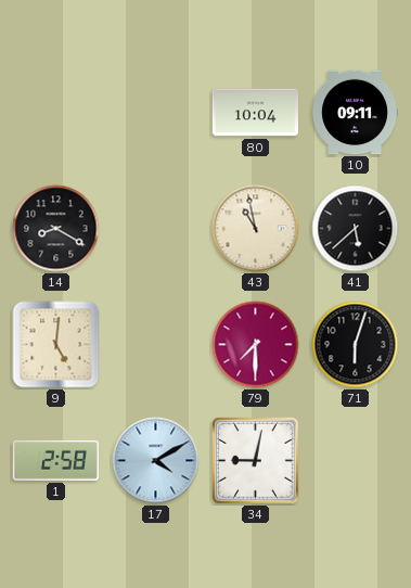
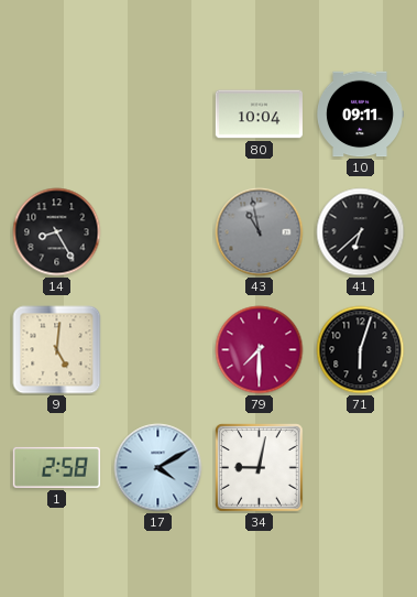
14: 8:20 -> 8:25 (57, 232)
43 dial: cream -> grey (260, 232)
41: 5:38 -> 6:38 (361, 232)
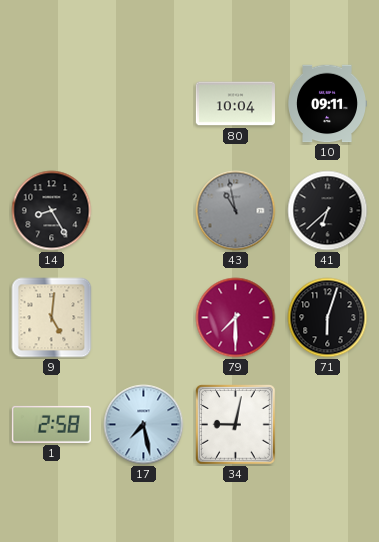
17: 4:10 -> 7:28 (144, 425)
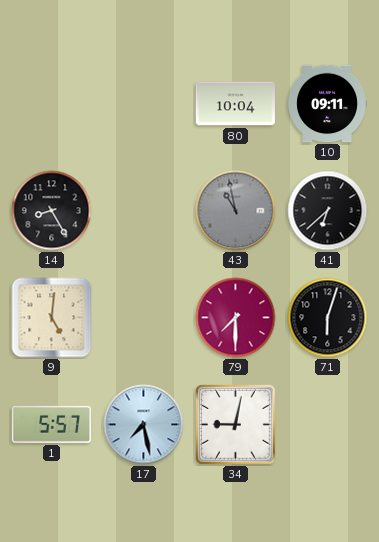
1: 2:58 -> 5:57 (51, 424)
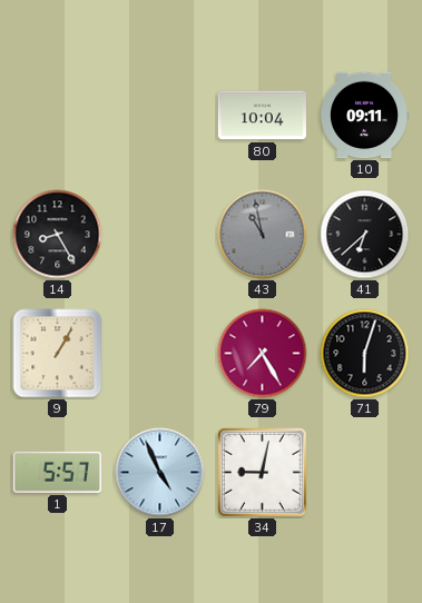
9: 5:01 -> 1:05 (58, 354)
79: 7:30 -> 7:25 (263, 354)
17: 7:28 -> 4:56 (160, 473)
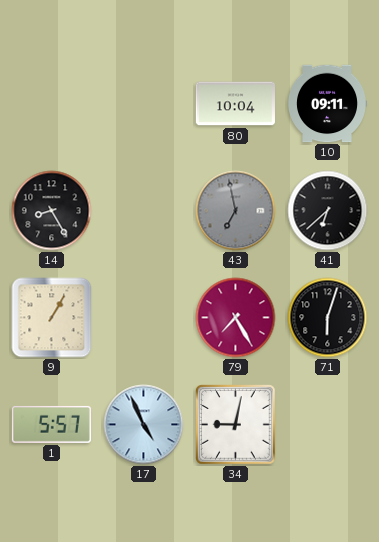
43: 10:58 -> 6:58 (236, 211)
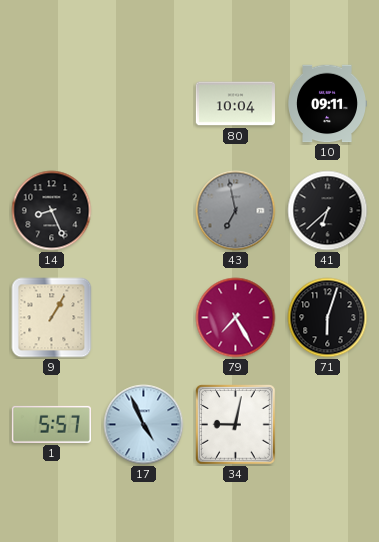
14: 8:25 -> 8:26 (52, 211)
